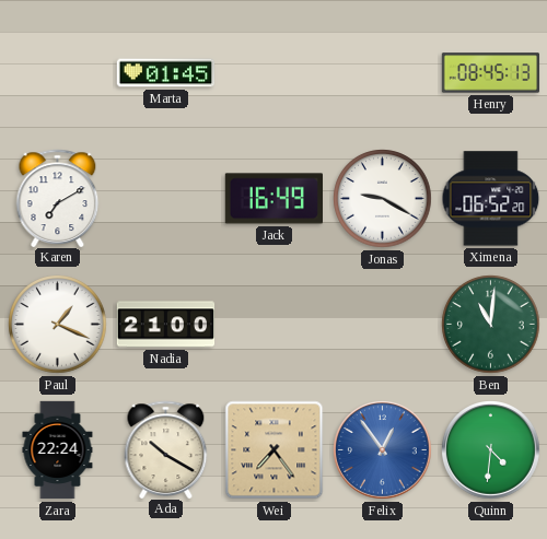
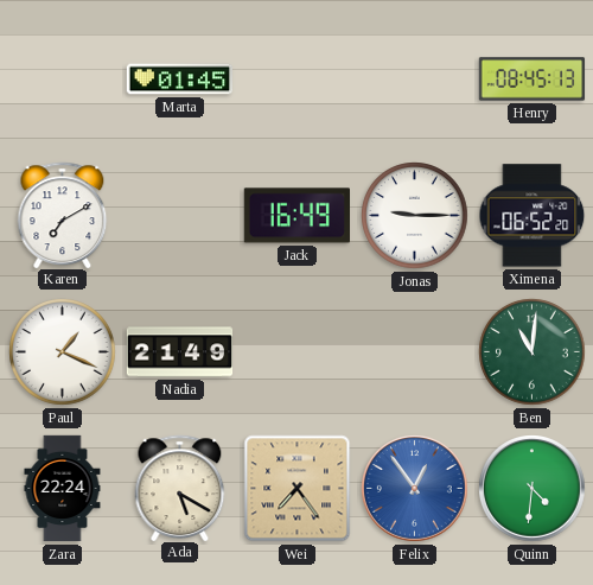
Jonas: 9:20 -> 9:15 (415, 216)
Nadia: 21:00 -> 21:49 (180, 352)
Ada: 10:20 -> 5:20 (180, 488)
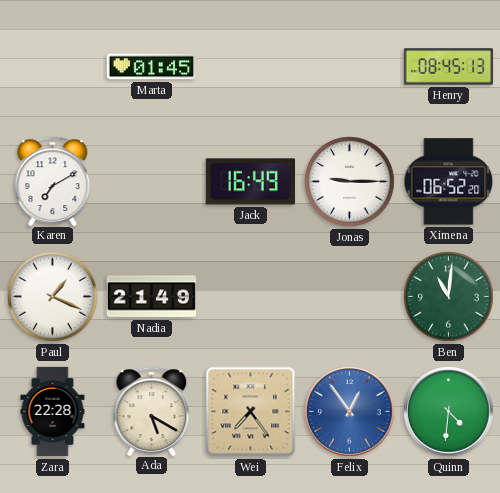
Zara: 22:24 -> 22:28 (53, 412)
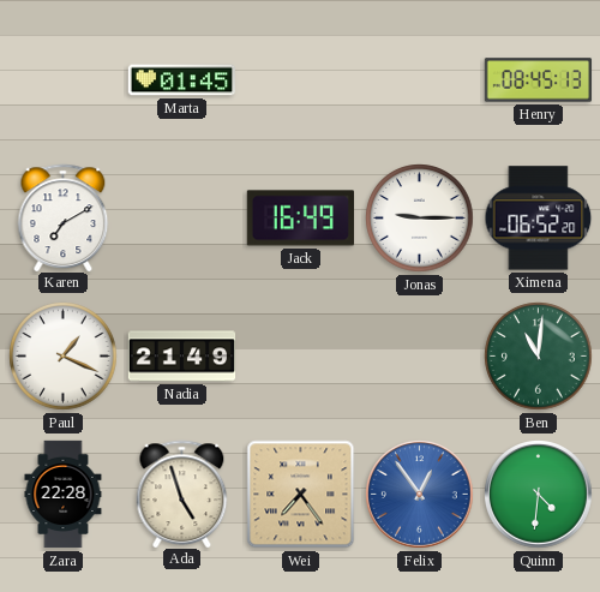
Ada: 5:20 -> 4:57 (182, 494)
